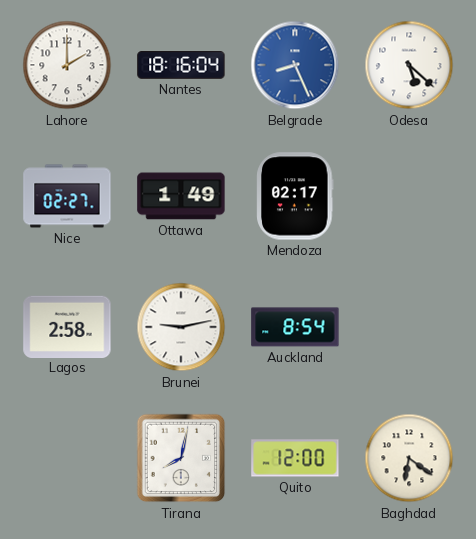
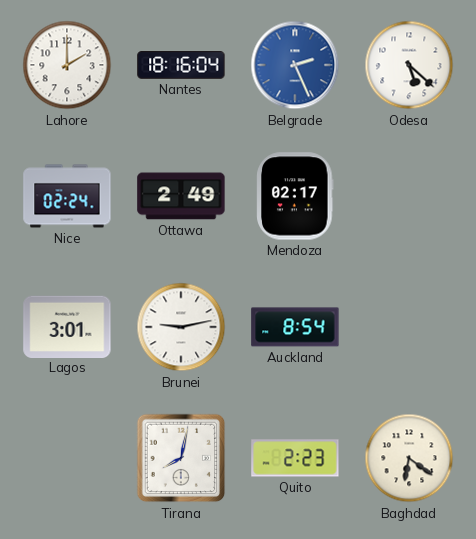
Belgrade: 8:26 -> 2:26 (295, 65)
Nice: 02:27 -> 02:24 (67, 196)
Ottawa: 1:49 -> 2:49 (181, 196)
Lagos: 2:58 -> 3:01 (67, 326)
Quito: 12:00 -> 2:23 (295, 458)
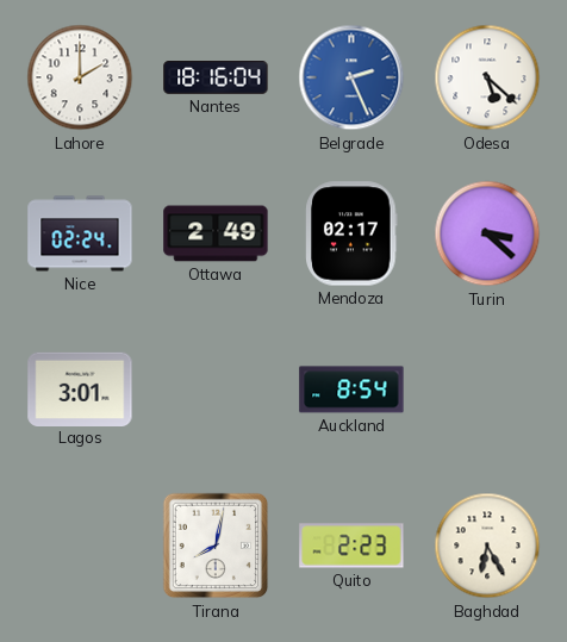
Turin: none -> 3:22 (487, 233)
Brunei: 9:13 -> none (181, 327)
Baghdad: 6:21 -> 6:25 (487, 546)
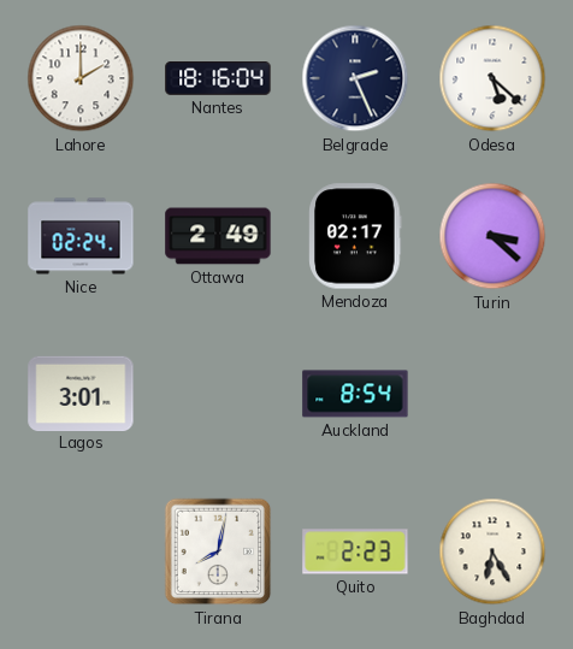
Belgrade dial: blue -> navy (355, 78)
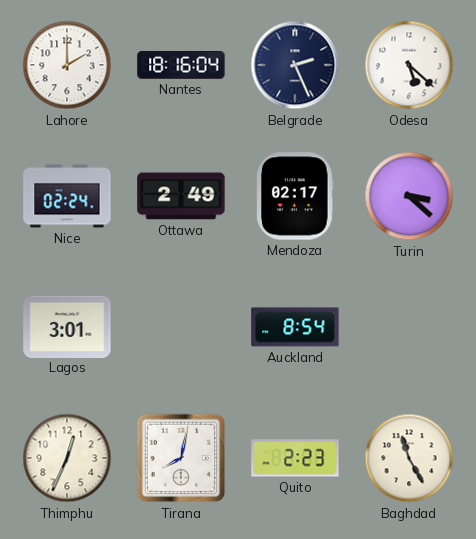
Thimphu: none -> 12:34 (67, 458)
Baghdad: 6:25 -> 11:25 (409, 458)
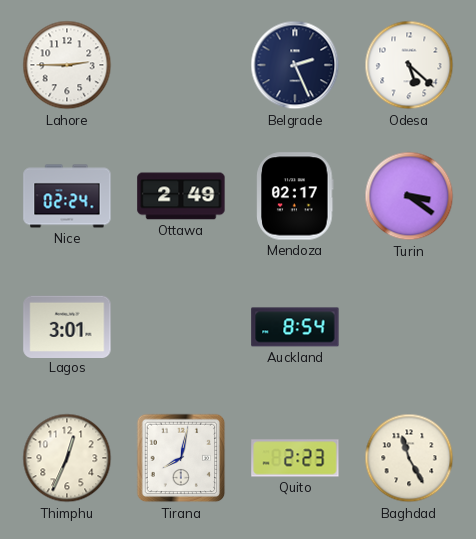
Lahore: 2:00 -> 2:45 (67, 65)
Nantes: 18:16 -> none (181, 66)
Turin: 3:22 -> 3:21 (409, 196)
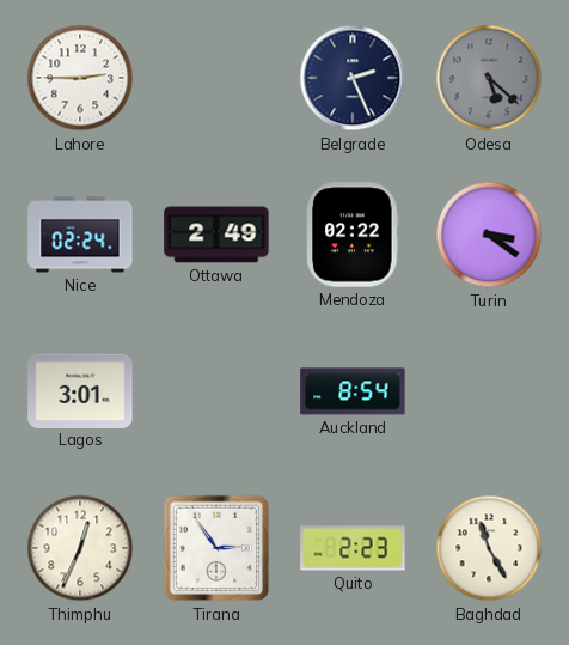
Odesa dial: white -> grey (489, 78)
Mendoza: 02:17 -> 02:22 (353, 235)
Tirana: 8:02 -> 2:54 (216, 548)
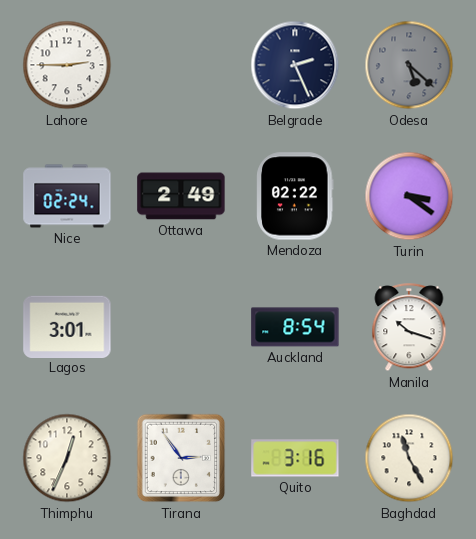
Manila: none -> 10:18 (409, 328)
Quito: 2:23 -> 3:16 (295, 458)
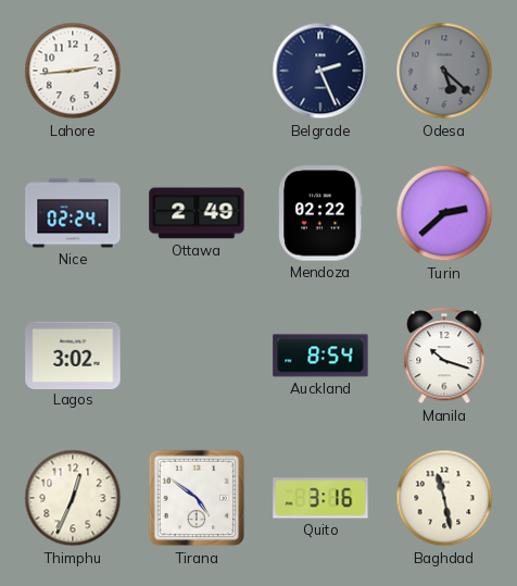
Lahore: 2:45 -> 2:44 (73, 71)
Turin: 3:21 -> 2:38 (444, 213)
Lagos: 3:01 -> 3:02 (73, 354)
Tirana: 2:54 -> 4:51 (197, 498)
Baghdad: 11:25 -> 11:28 (444, 498)
